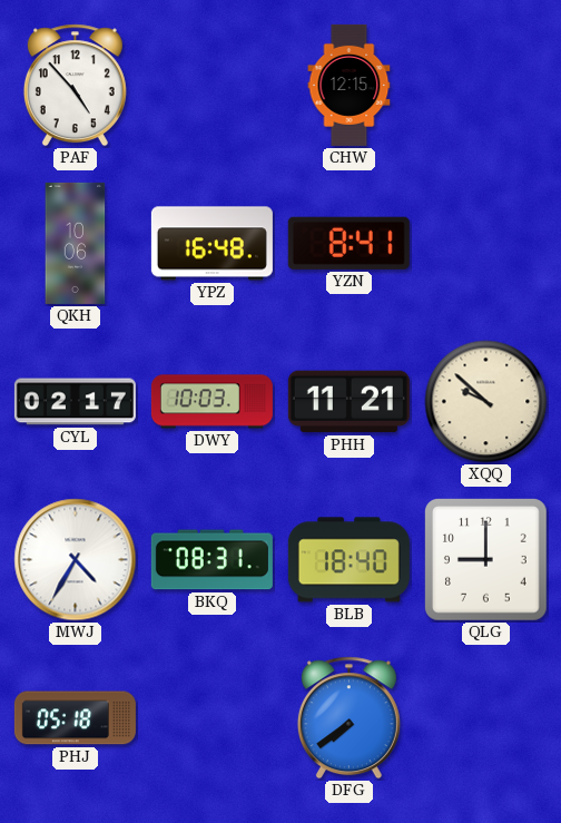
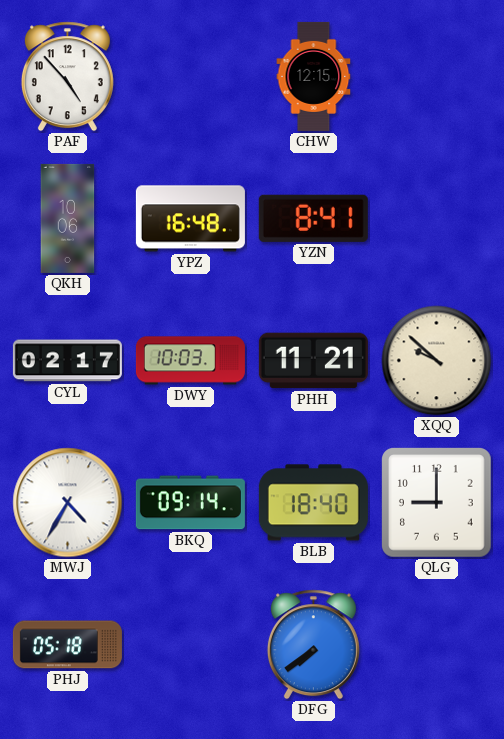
BKQ: 08:31 -> 09:14 (190, 503)
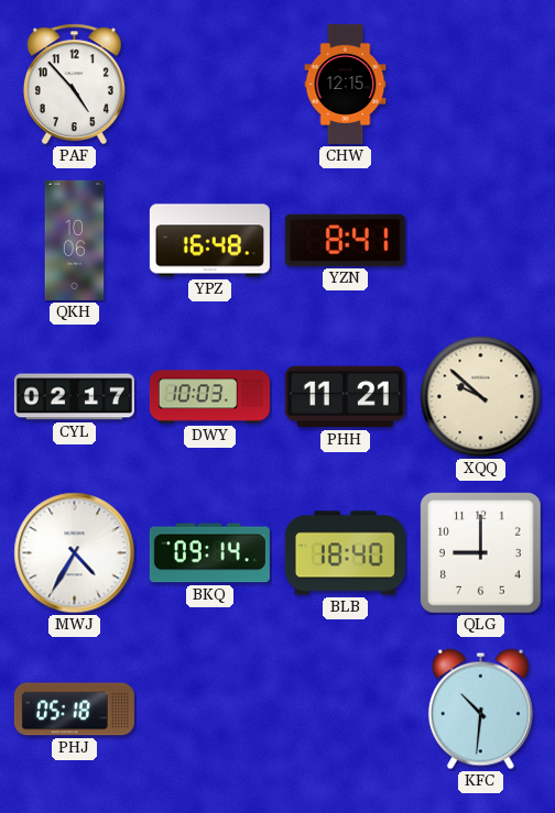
DFG: 7:39 -> none (313, 645)
KFC: none -> 10:31 (480, 710)
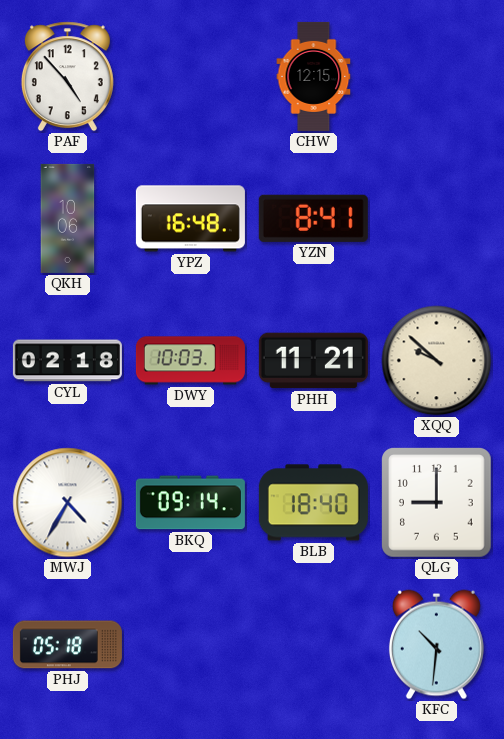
CYL: 02:17 -> 02:18 (67, 361)
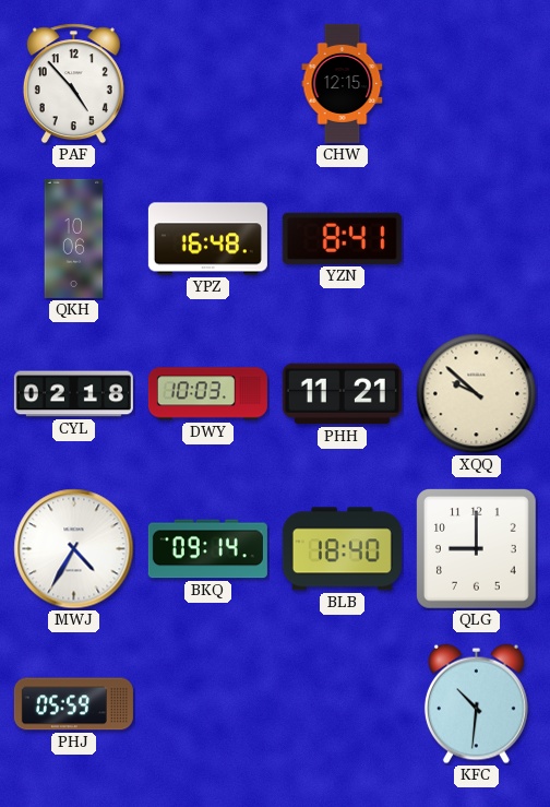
PHJ: 05:18 -> 05:59 (73, 704)
